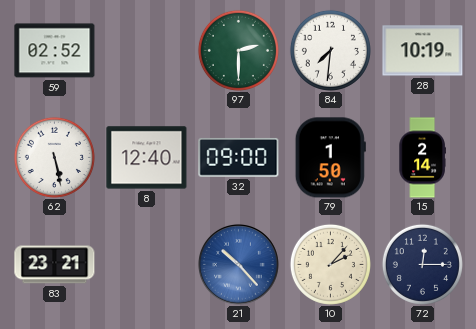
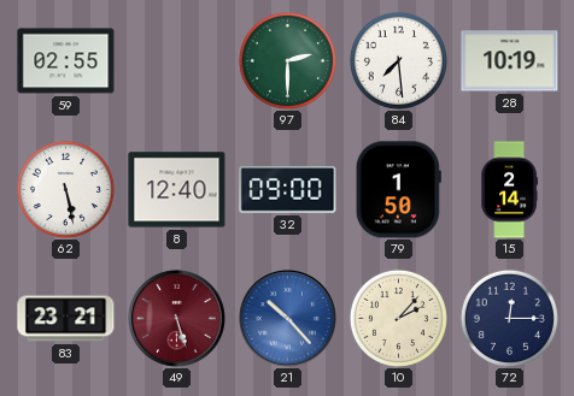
59: 02:52 -> 02:55 (66, 61)
84: 7:31 -> 7:29 (398, 60)
49: none -> 5:27 (177, 319)
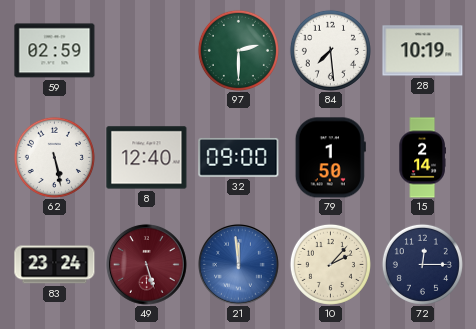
59: 02:55 -> 02:59 (55, 51)
83: 23:21 -> 23:24 (55, 265)
21: 10:23 -> 11:59 (239, 265)
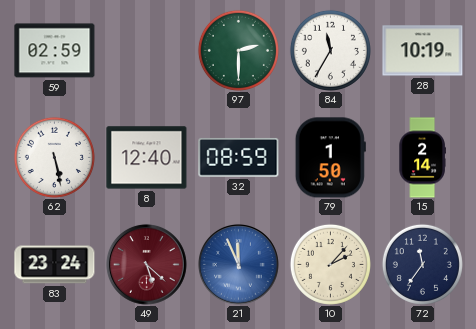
84: 7:29 -> 11:35 (330, 50)
32: 09:00 -> 08:59 (239, 157)
49: 5:27 -> 5:22 (147, 265)
21: 11:59 -> 11:56 (239, 265)
72: 12:15 -> 11:36 (422, 264)
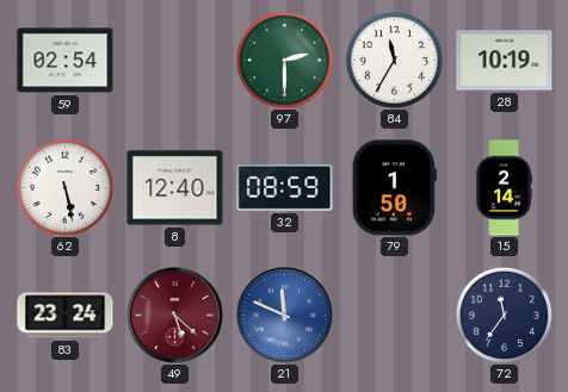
59: 02:59 -> 02:54 (66, 61)
21: 11:56 -> 11:49 (285, 316)
10: 2:07 -> none (330, 264)
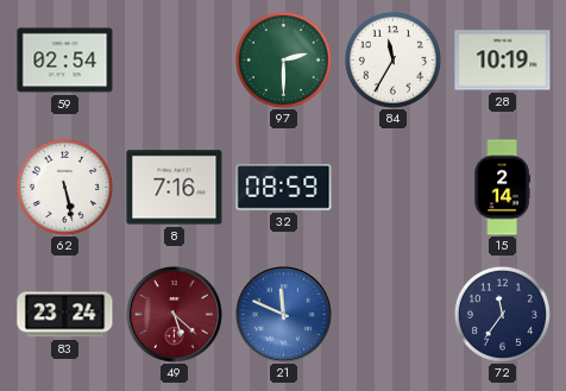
8: 12:40 -> 7:16 (175, 188)
79: 1:50 -> none (394, 188)
